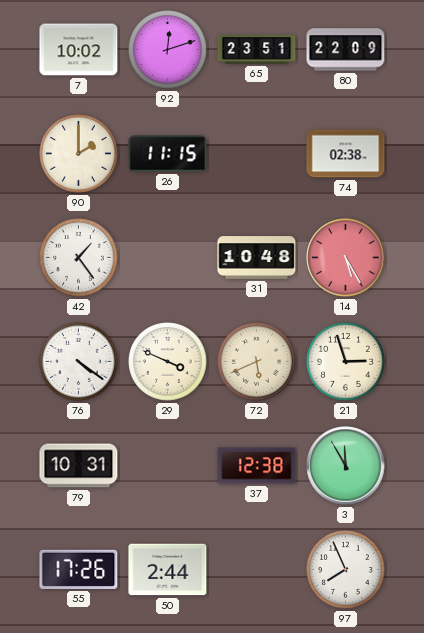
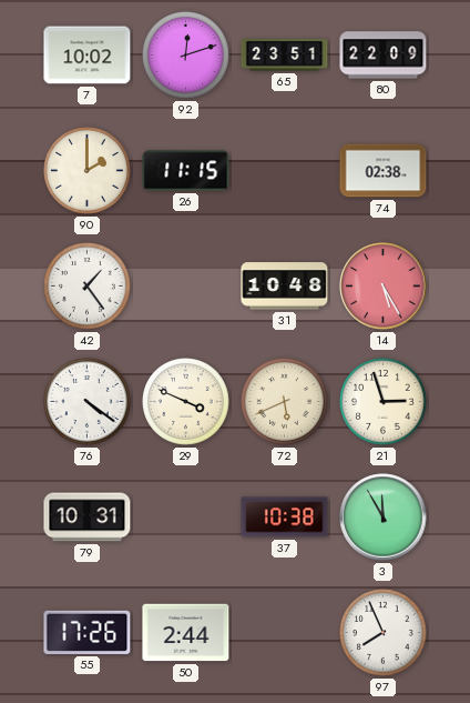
37: 12:38 -> 10:38 (285, 518)
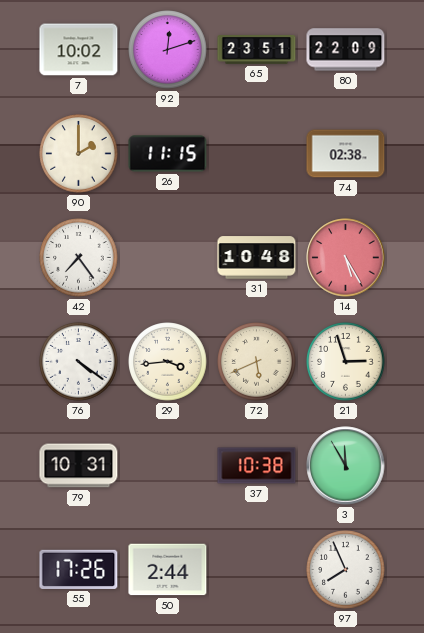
42: 1:24 -> 7:24 (79, 258)
29: 3:49 -> 3:44 (168, 362)
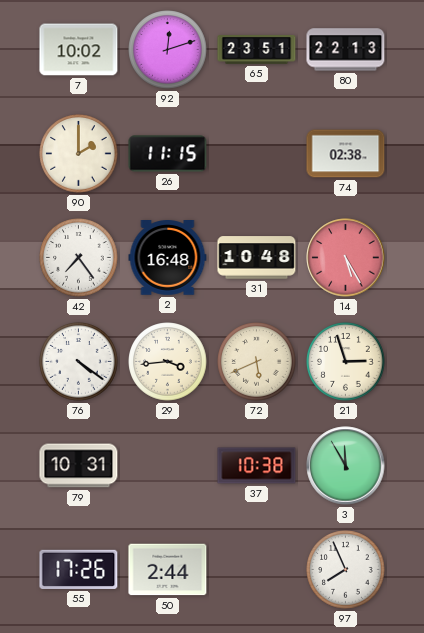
80: 22:09 -> 22:13 (346, 50)
2: none -> 16:48 (168, 258)
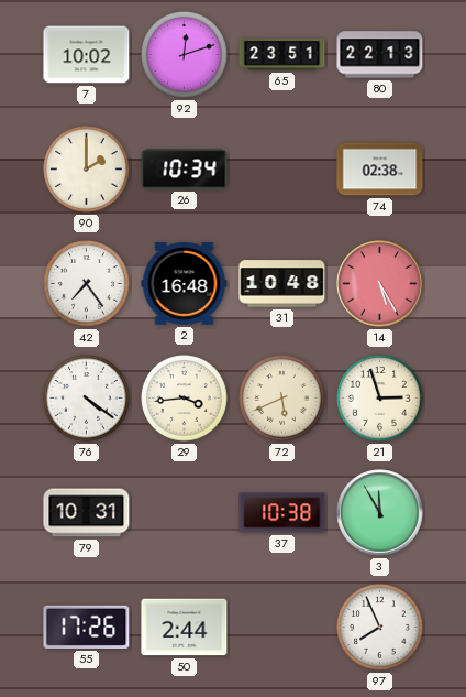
26: 11:15 -> 10:34 (185, 170)
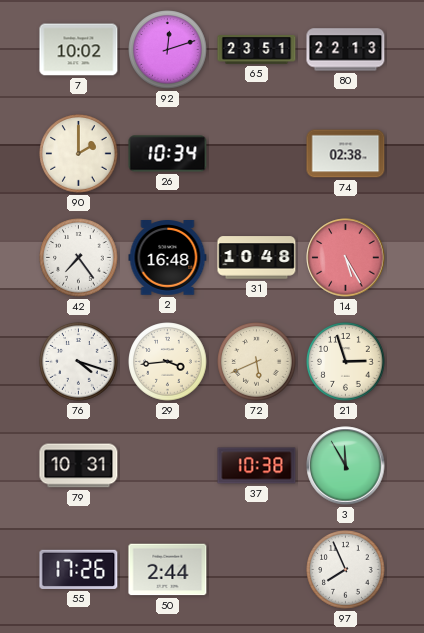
76: 4:21 -> 4:18 (79, 362)
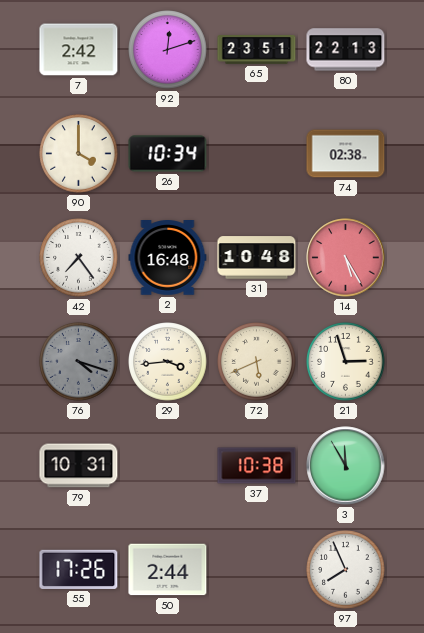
7: 10:02 -> 2:42 (79, 50)
90: 2:00 -> 4:00 (79, 154)
76 dial: white -> grey (79, 362)
